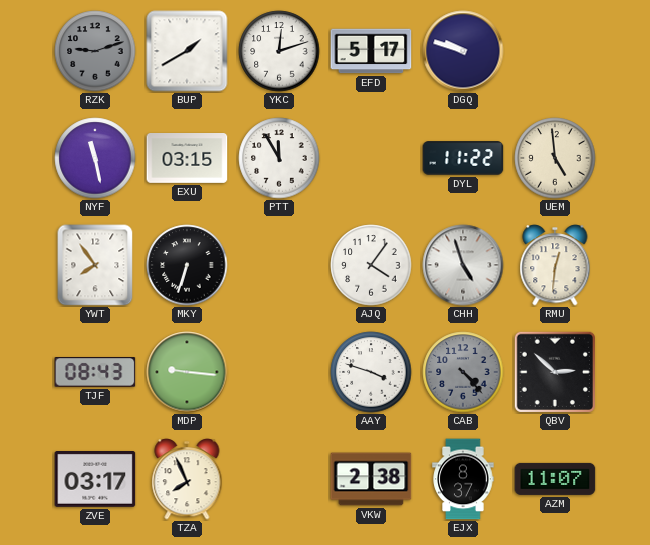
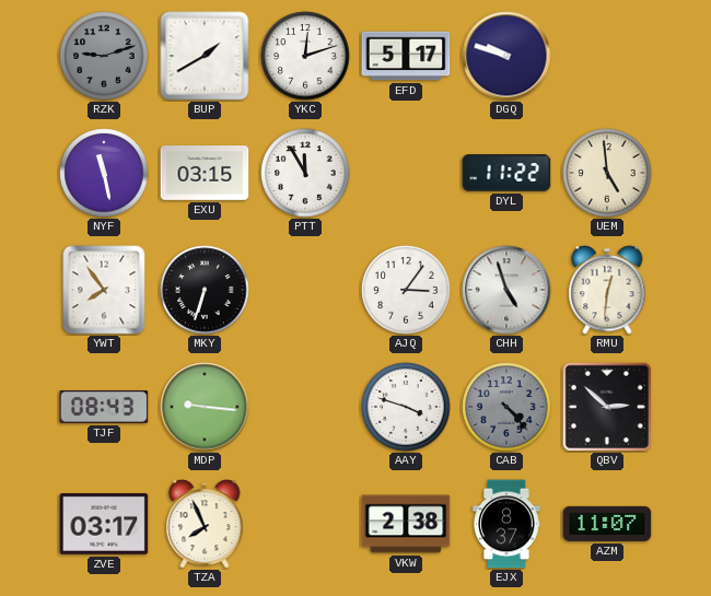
AJQ: 4:06 -> 3:06 (406, 290)
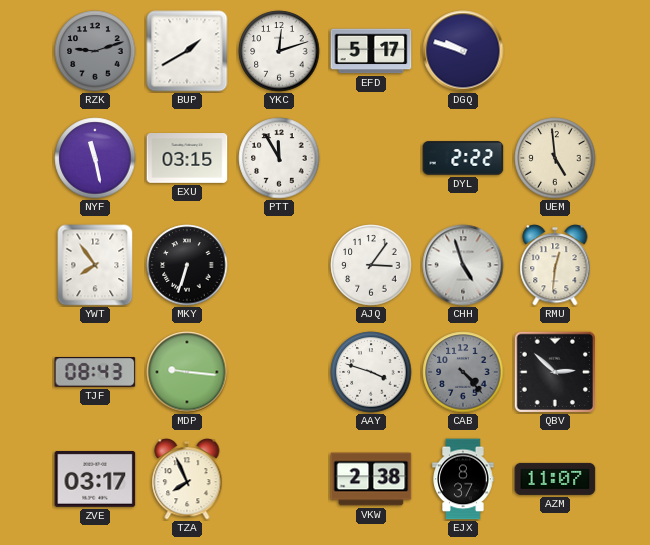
DYL: 11:22 -> 2:22 (463, 158)
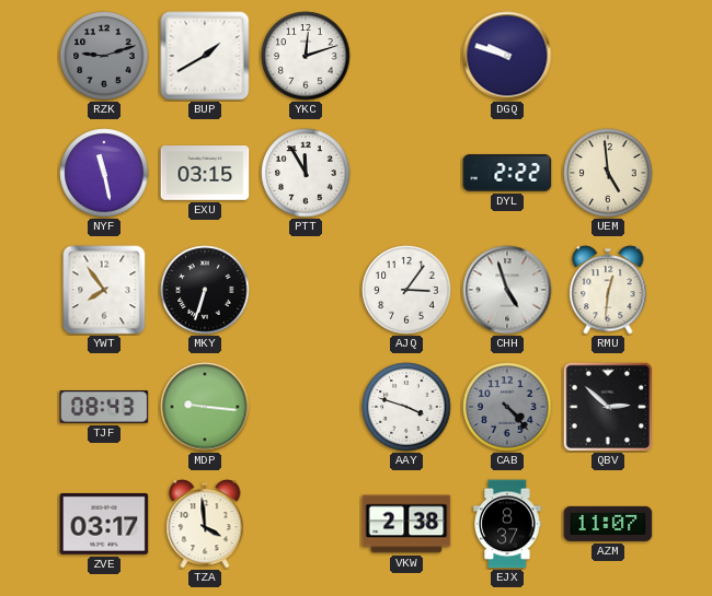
EFD: 5:17 -> none (371, 51)
TZA: 7:56 -> 3:59 (205, 524)
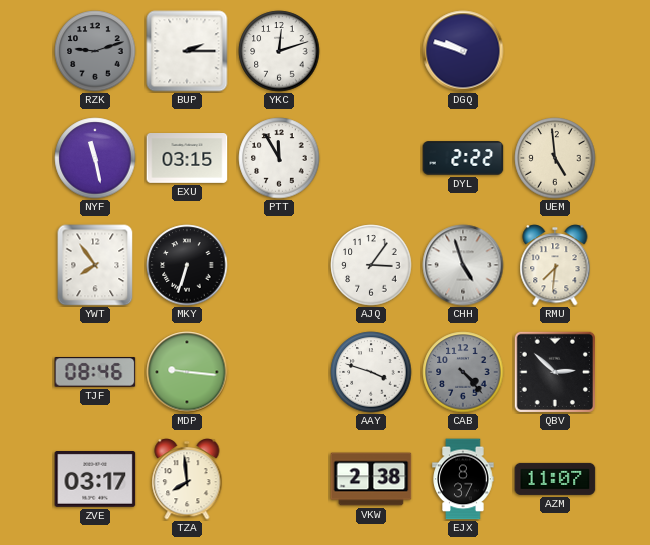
BUP: 1:40 -> 2:15 (187, 51)
RMU: 12:31 -> 7:31 (555, 265)
TJF: 08:43 -> 08:46 (95, 372)
TZA: 3:59 -> 7:59 (187, 479)
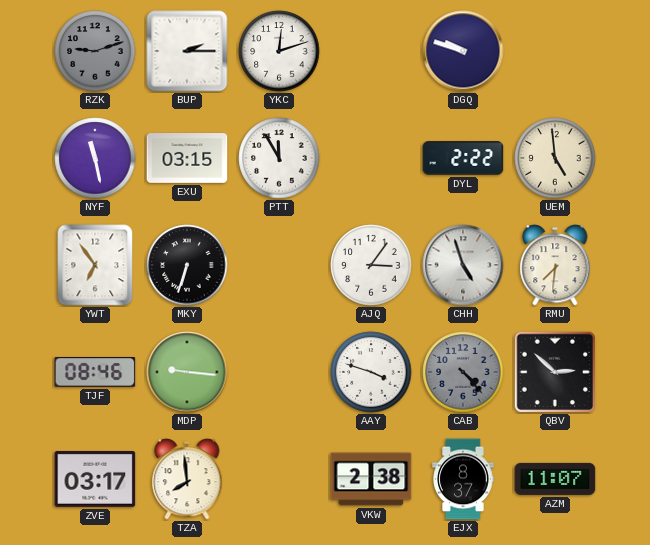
YWT: 7:54 -> 6:54 (95, 265)
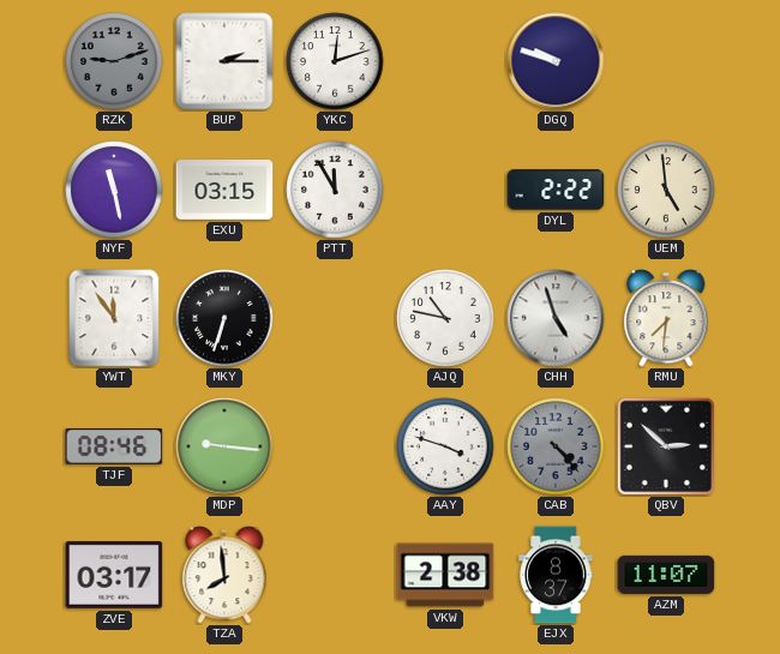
YWT: 6:54 -> 11:54 (114, 318)
AJQ: 3:06 -> 10:47 (445, 318)
